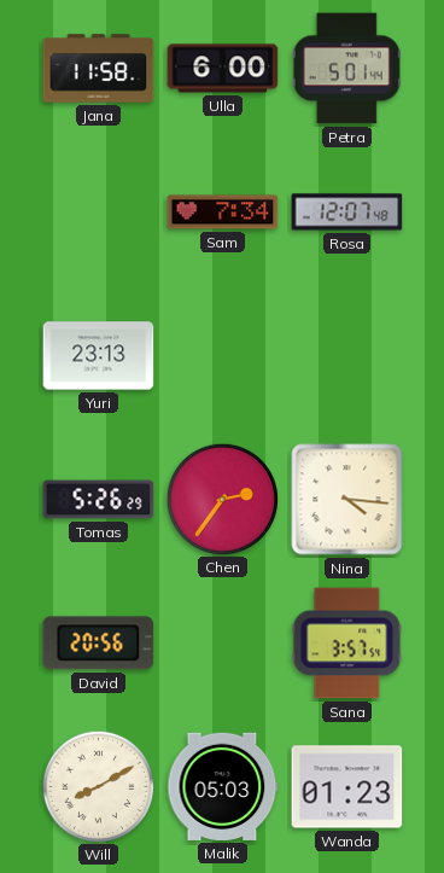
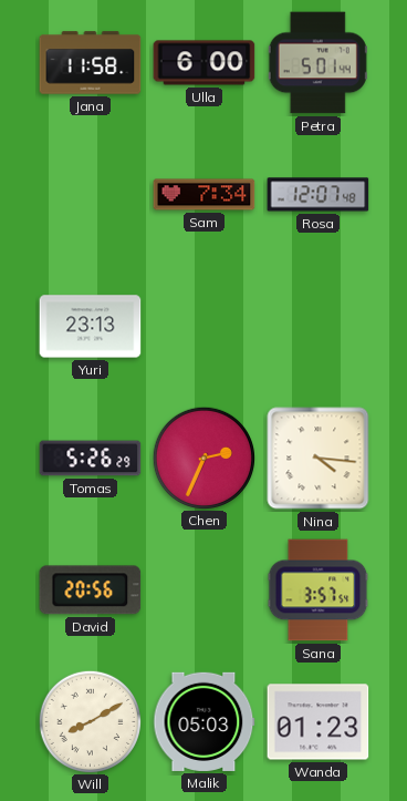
Chen: 2:36 -> 2:34 (203, 458)
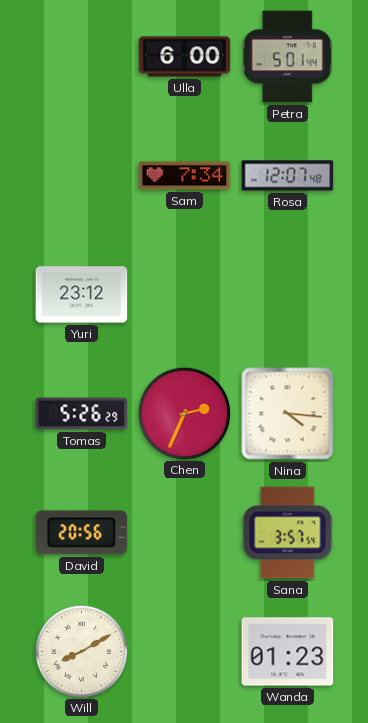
Jana: 11:58 -> none (91, 63)
Yuri: 23:13 -> 23:12 (82, 295)
Malik: 05:03 -> none (205, 721)
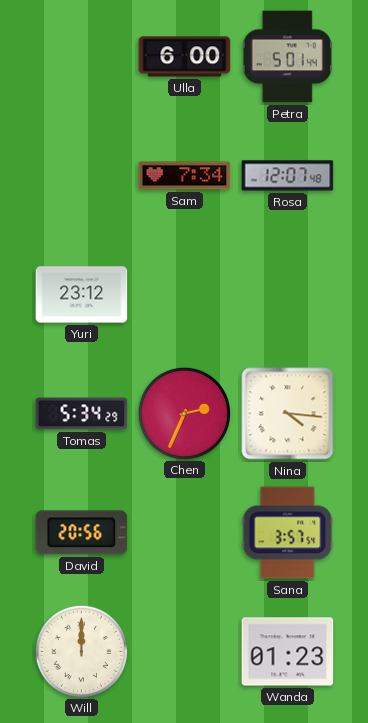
Tomas: 5:26 -> 5:34 (82, 414)
Will: 8:10 -> 12:00 (81, 651)
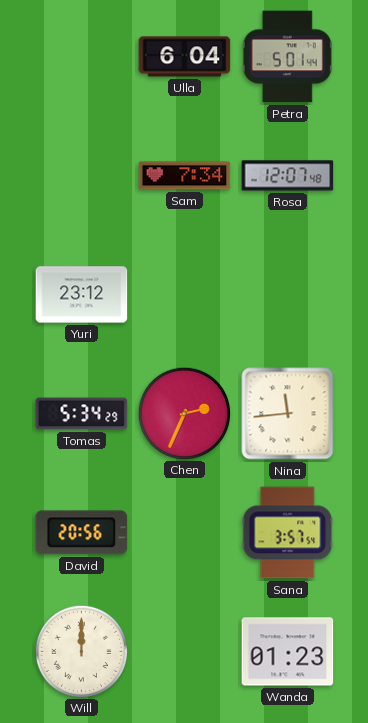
Ulla: 6:00 -> 6:04 (185, 57)
Nina: 4:16 -> 11:44 (288, 414)
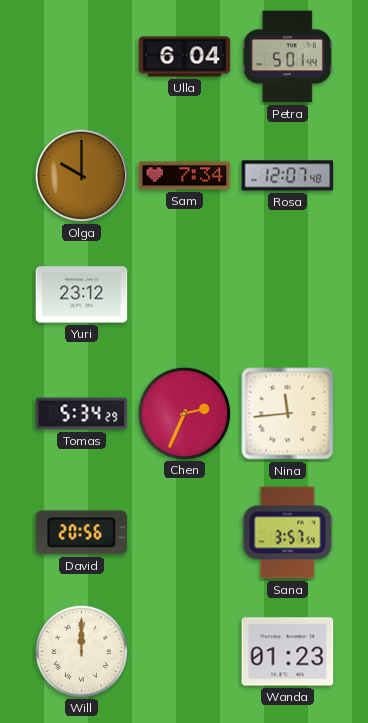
Olga: none -> 10:00 (82, 176)
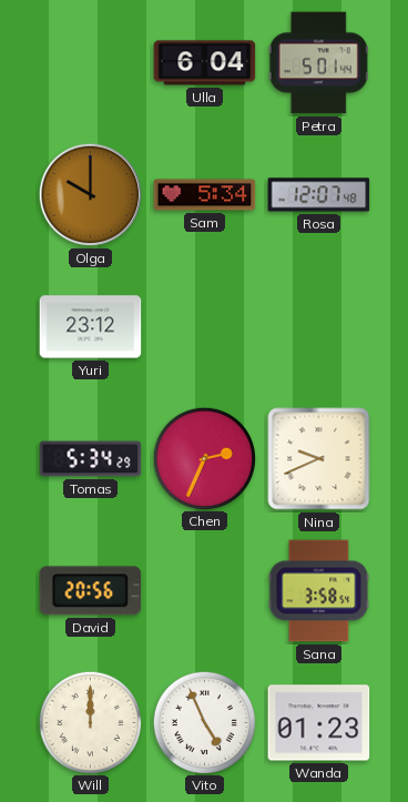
Sam: 7:34 -> 5:34 (205, 195)
Nina: 11:44 -> 9:41 (319, 459)
Sana: 3:57 -> 3:58 (319, 591)
Vito: none -> 4:56 (204, 722)
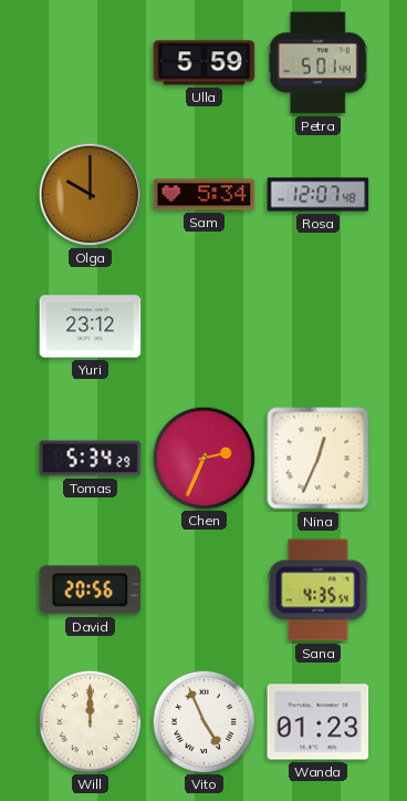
Ulla: 6:04 -> 5:59 (205, 63)
Nina: 9:41 -> 12:34 (319, 459)
Sana: 3:58 -> 4:35 (319, 591)
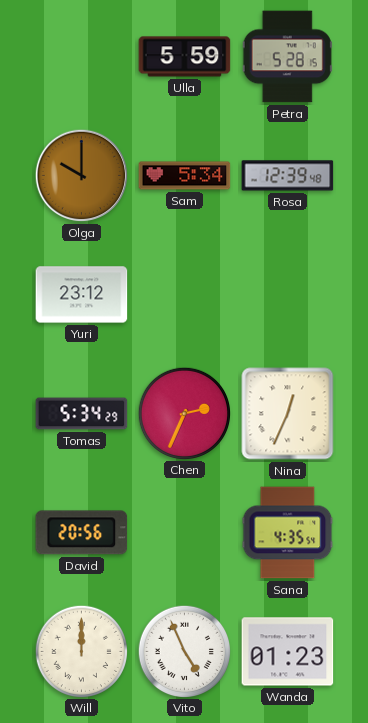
Petra: 5:01 -> 5:28 (287, 57)
Rosa: 12:07 -> 12:39 (288, 176)
